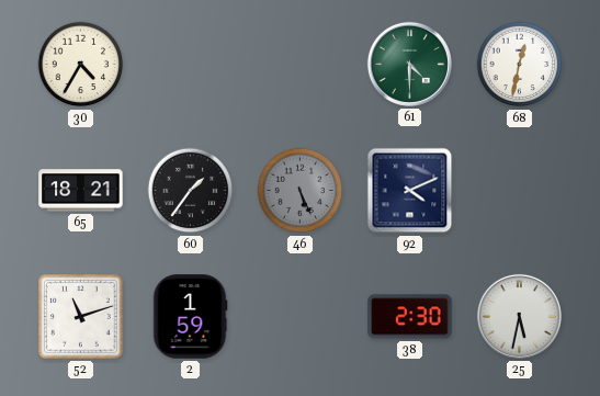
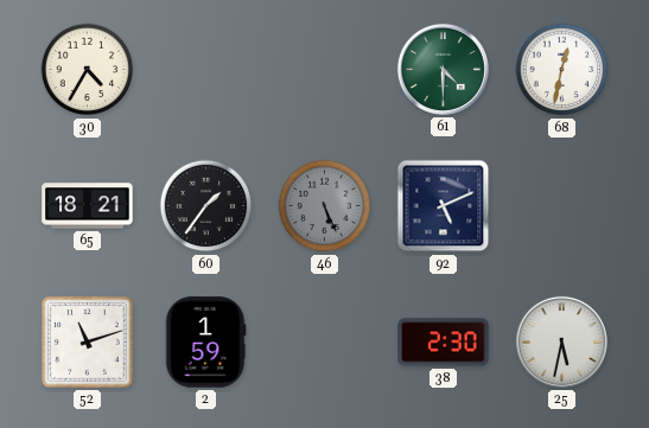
92: 4:11 -> 5:11 (444, 206)
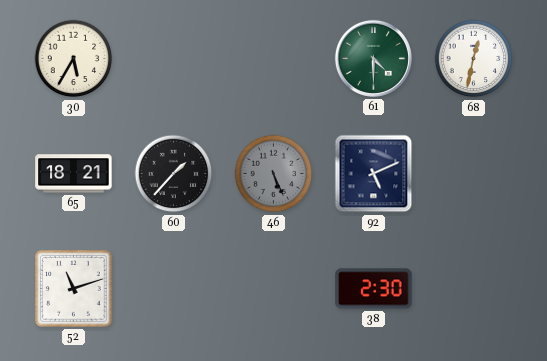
30: 4:35 -> 5:35 (74, 59)
60: 1:36 -> 1:37 (174, 174)
2: 1:59 -> none (205, 343)
25: 5:32 -> none (561, 341)
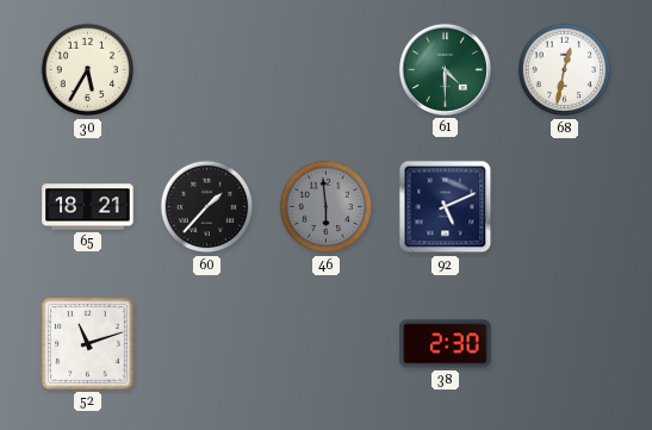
46: 5:26 -> 5:59 (327, 207)
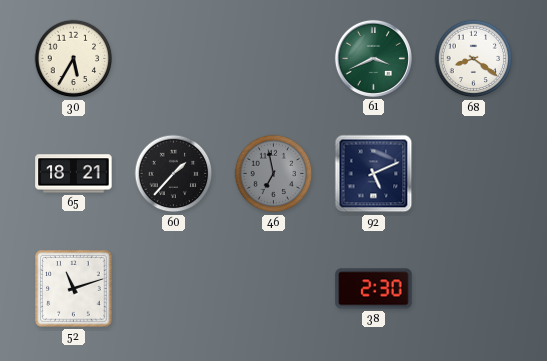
61: 4:30 -> 3:41 (373, 58)
68: 12:32 -> 8:21 (474, 59)
46: 5:59 -> 6:58 (274, 174)
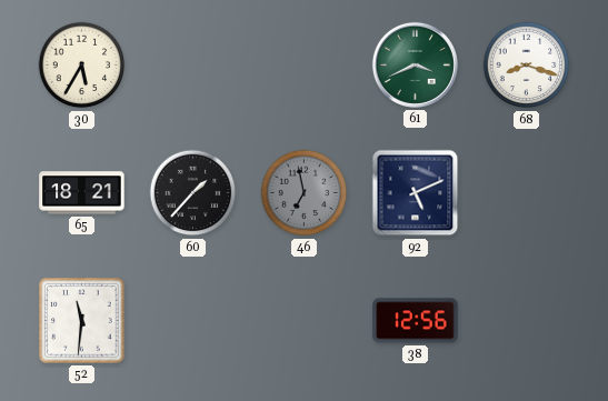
68: 8:21 -> 8:18 (527, 66)
52: 11:12 -> 11:31 (82, 321)
38: 2:30 -> 12:56 (416, 321)
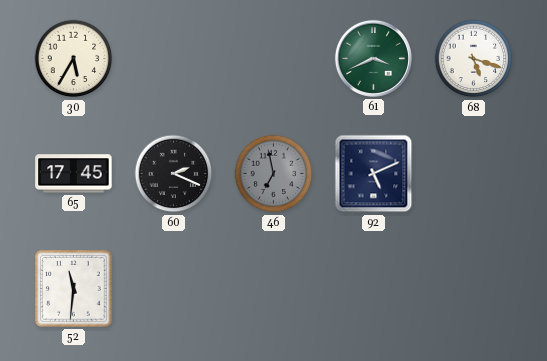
68: 8:18 -> 5:18 (474, 59)
65: 18:21 -> 17:45 (74, 174)
60: 1:37 -> 2:19 (174, 174)
38: 12:56 -> none (416, 321)
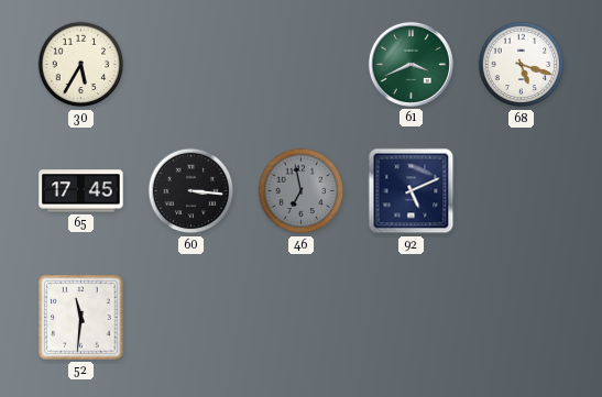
60: 2:19 -> 3:16 (191, 191)
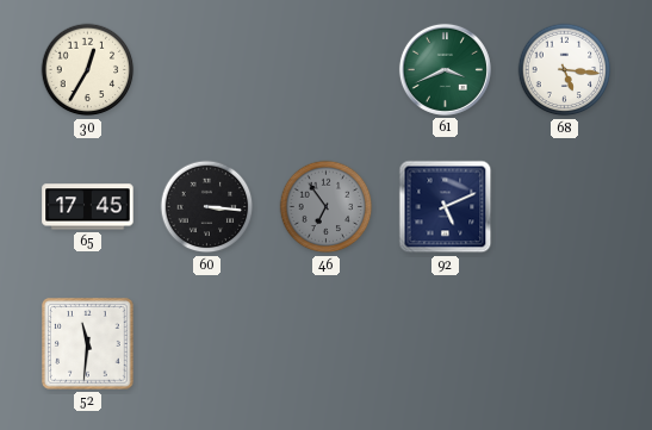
30: 5:35 -> 12:35 (88, 70)
68: 5:18 -> 5:16 (565, 70)
46: 6:58 -> 6:54 (327, 207)
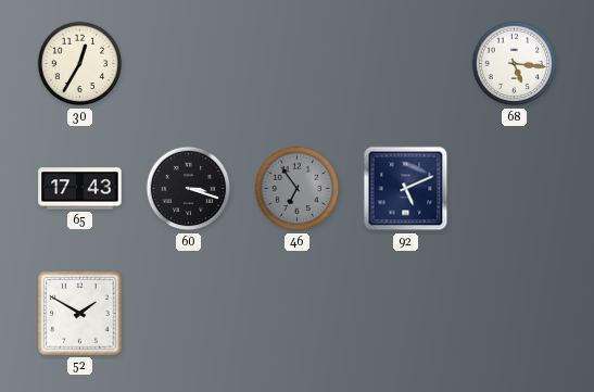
61: 3:41 -> none (445, 69)
65: 17:45 -> 17:43 (80, 189)
60: 3:16 -> 3:18 (189, 189)
52: 11:31 -> 1:50 (80, 314)
